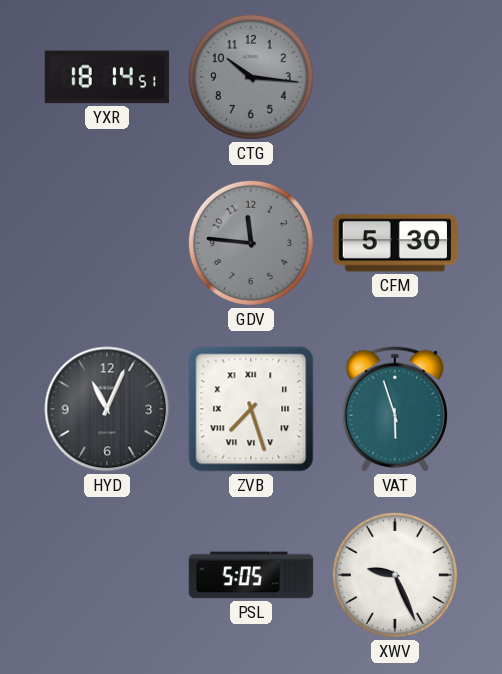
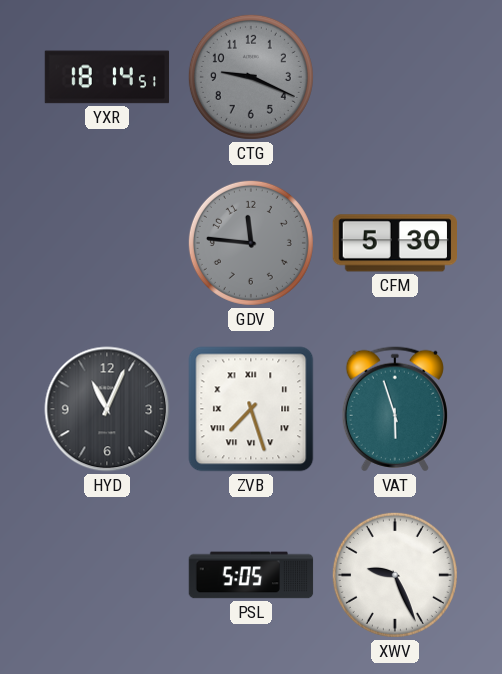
CTG: 10:16 -> 9:19 (251, 77)
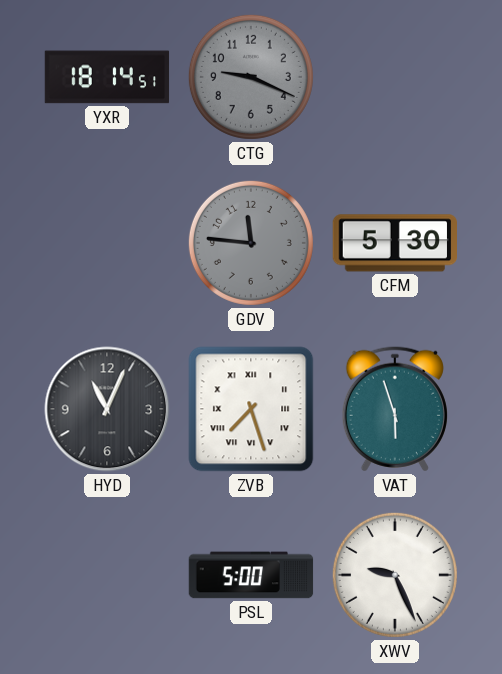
PSL: 5:05 -> 5:00 (251, 575)
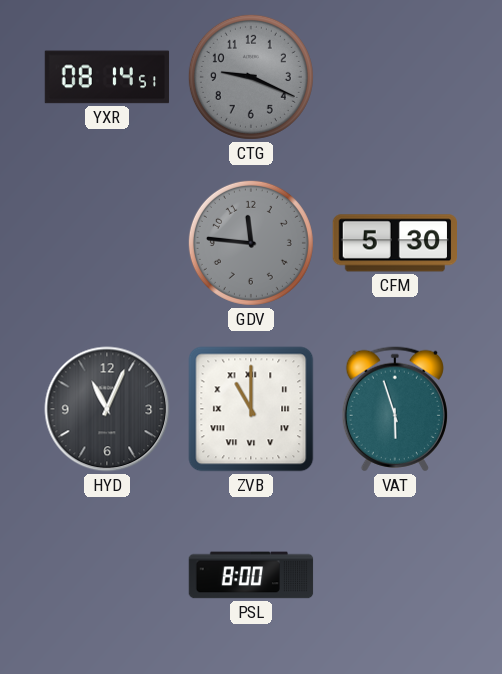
YXR: 18:14 -> 08:14 (107, 77)
ZVB: 7:27 -> 11:00 (251, 409)
PSL: 5:00 -> 8:00 (251, 575)
XWV: 9:26 -> none (395, 575)
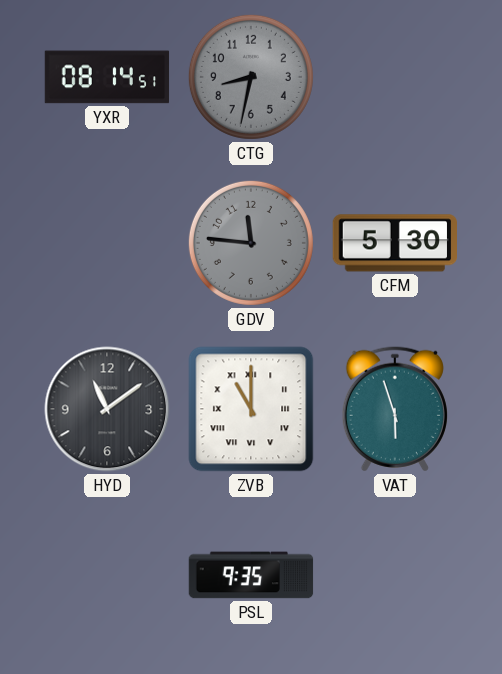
CTG: 9:19 -> 8:32 (251, 77)
HYD: 11:04 -> 11:09 (107, 409)
PSL: 8:00 -> 9:35 (251, 575)
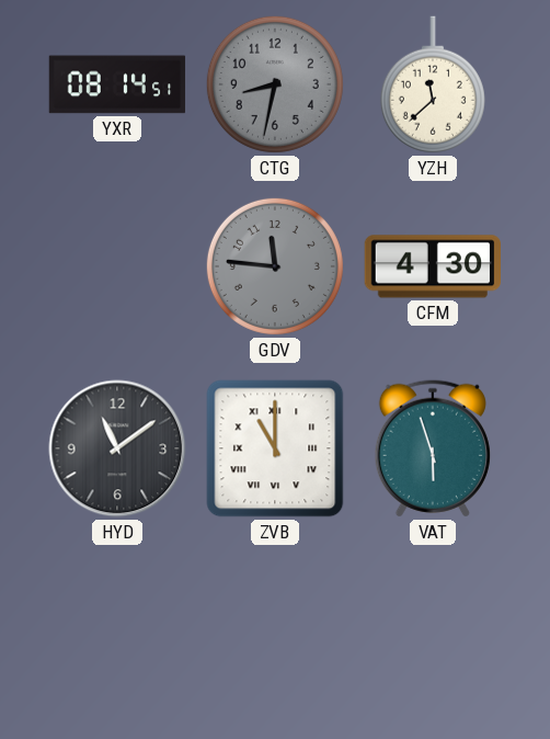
YZH: none -> 11:38 (433, 84)
CFM: 5:30 -> 4:30 (432, 266)
PSL: 9:35 -> none (251, 575)
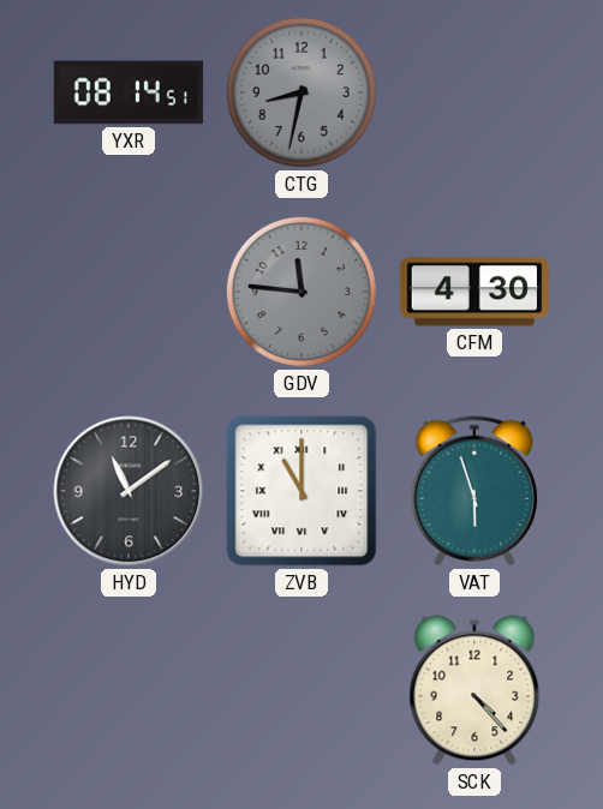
YZH: 11:38 -> none (433, 84)
SCK: none -> 4:23 (474, 690)
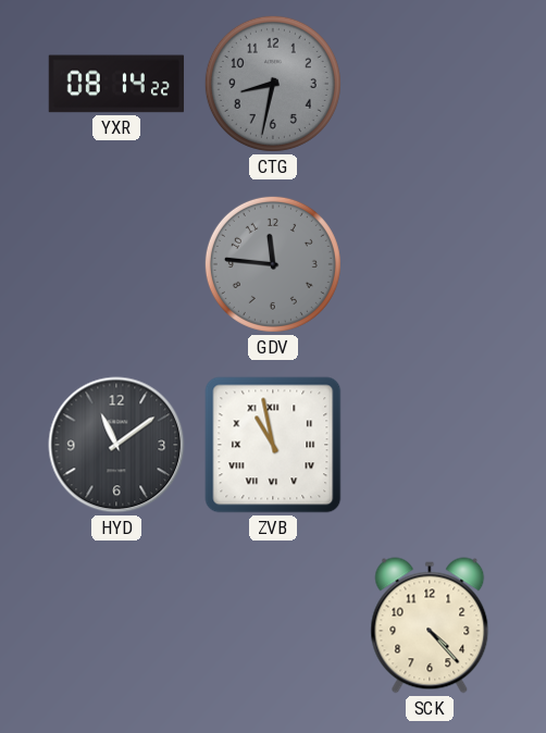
YXR: 08:14:51 -> 08:14:22 (116, 84)
CFM: 4:30 -> none (473, 292)
ZVB: 11:00 -> 10:58 (273, 445)
VAT: 5:57 -> none (474, 491)
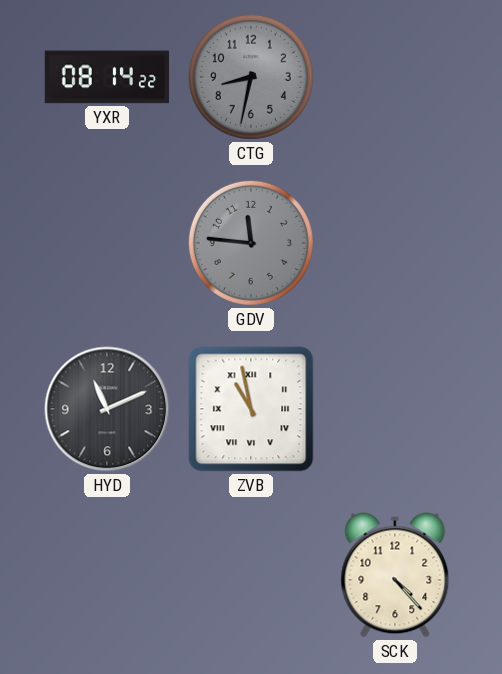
HYD: 11:09 -> 11:11 (107, 409)
